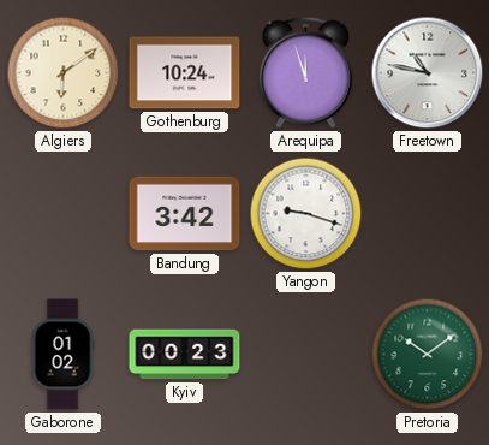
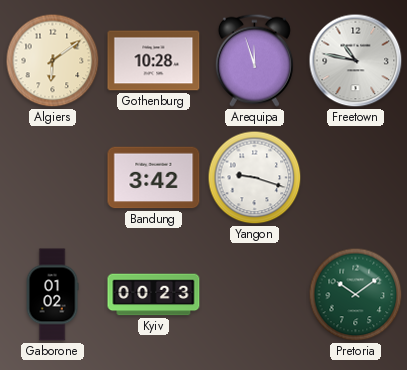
Gothenburg: 10:24 -> 10:28 (154, 61)
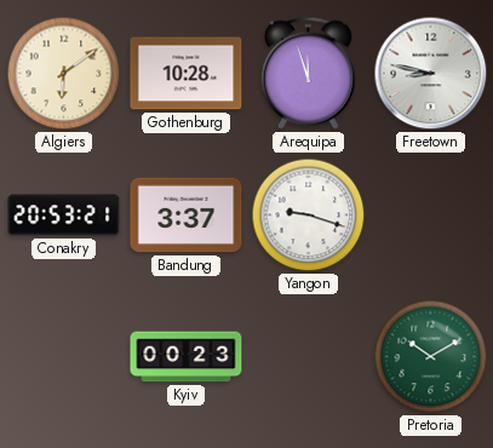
Freetown: 10:47 -> 8:47 (431, 74)
Conakry: none -> 20:53 (64, 216)
Bandung: 3:42 -> 3:37 (187, 216)
Gaborone: 01:02 -> none (52, 295)
Pretoria: 10:09 -> 10:10 (431, 357)
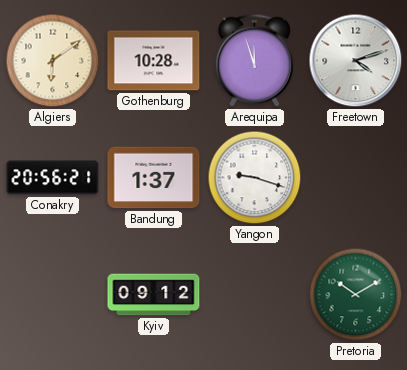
Freetown: 8:47 -> 4:12 (356, 61)
Conakry: 20:53 -> 20:56 (53, 178)
Bandung: 3:37 -> 1:37 (154, 178)
Kyiv: 00:23 -> 09:12 (154, 295)
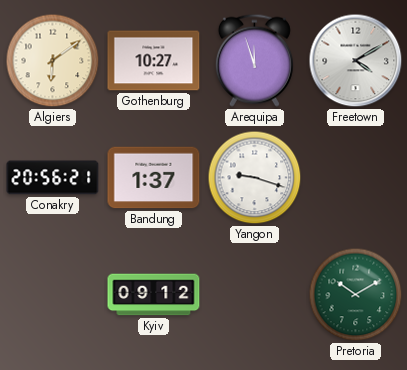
Gothenburg: 10:28 -> 10:27 (154, 61)
Freetown: 4:12 -> 4:10 (356, 61)
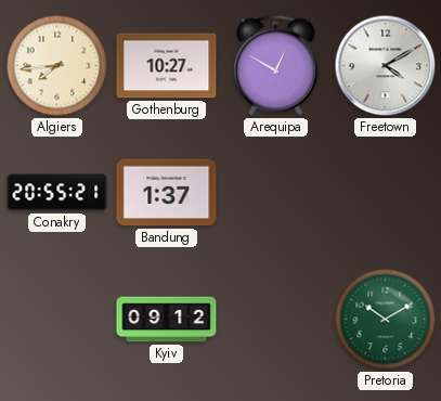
Algiers: 6:09 -> 7:44 (57, 66)
Arequipa: 11:57 -> 12:50 (275, 65)
Conakry: 20:56 -> 20:55 (57, 193)
Yangon: 9:18 -> none (255, 178)
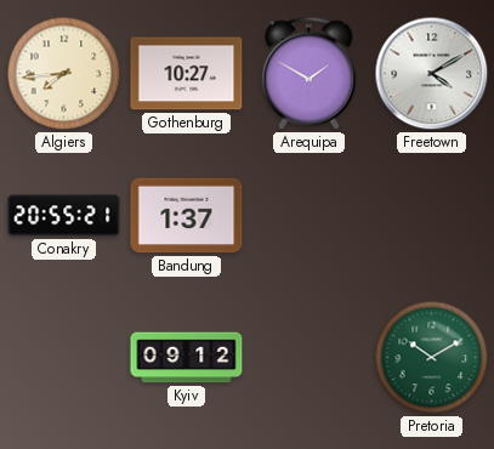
Arequipa: 12:50 -> 1:50 (308, 73)
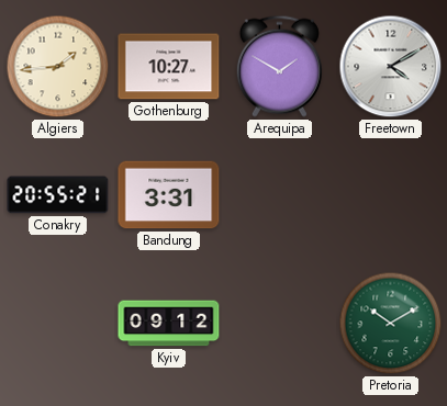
Algiers: 7:44 -> 1:44 (58, 67)
Bandung: 1:37 -> 3:31 (169, 195)
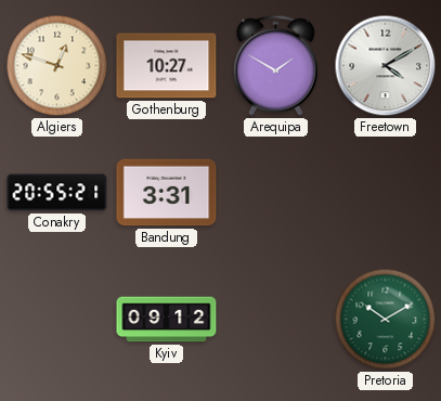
Algiers: 1:44 -> 12:48 (57, 66)
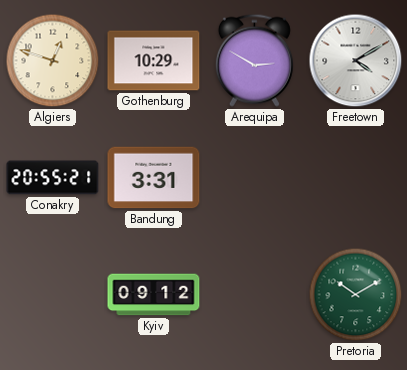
Gothenburg: 10:27 -> 10:29 (154, 61)
Arequipa: 1:50 -> 2:50 (254, 60)
